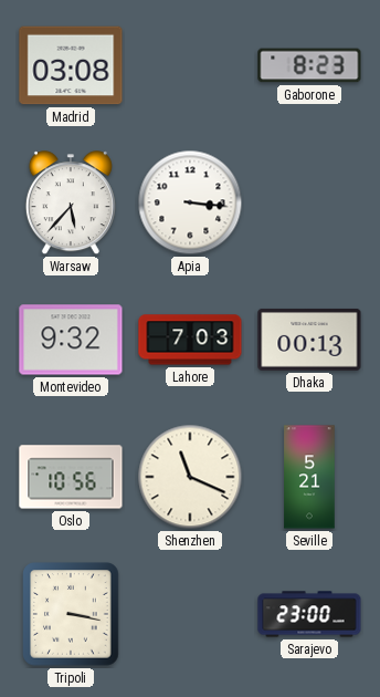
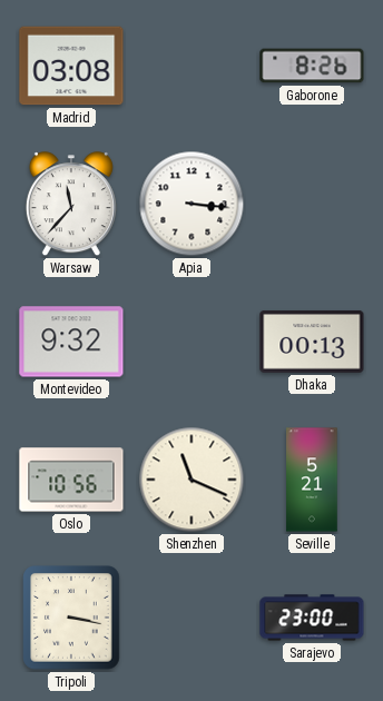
Gaborone: 8:23 -> 8:26 (312, 66)
Warsaw: 5:37 -> 11:37 (71, 205)
Lahore: 7:03 -> none (190, 340)
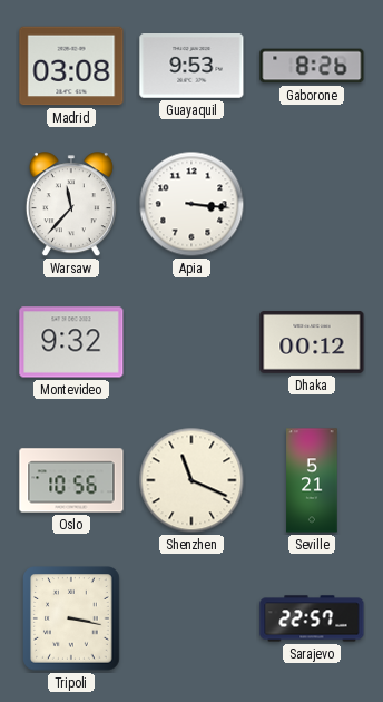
Guayaquil: none -> 9:53 (191, 67)
Dhaka: 00:13 -> 00:12 (312, 342)
Sarajevo: 23:00 -> 22:57 (312, 618)
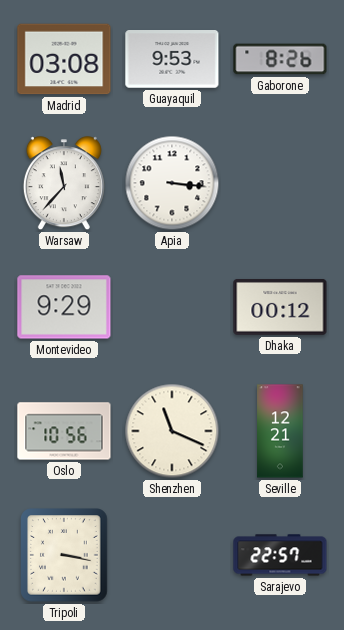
Montevideo: 9:32 -> 9:29 (64, 307)
Seville: 5:21 -> 12:21 (280, 431)
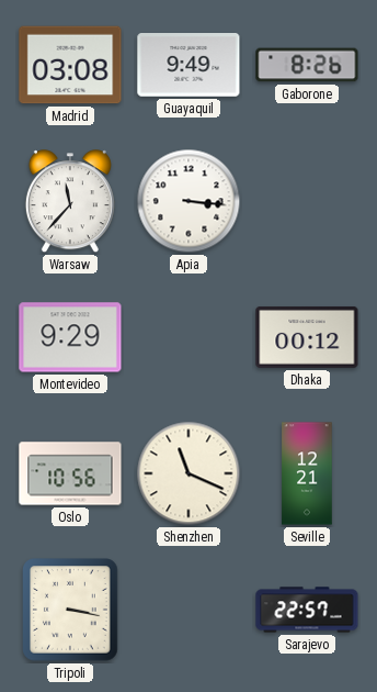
Guayaquil: 9:53 -> 9:49 (188, 66)
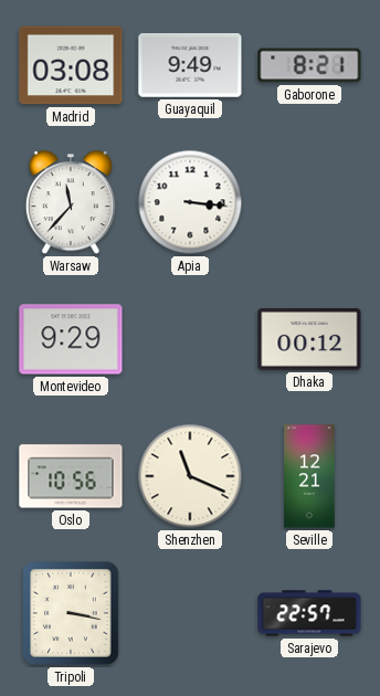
Gaborone: 8:26 -> 8:21 (309, 65)
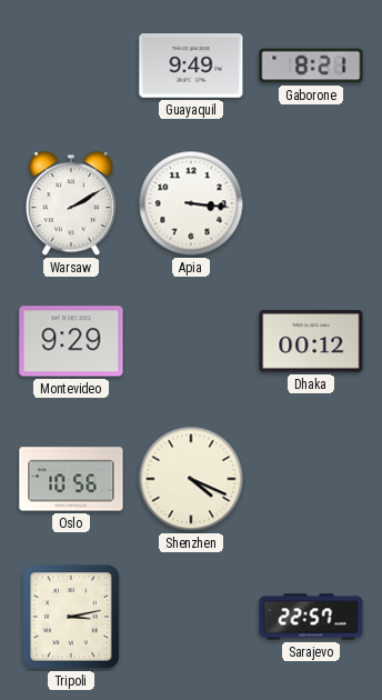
Madrid: 03:08 -> none (71, 65)
Warsaw: 11:37 -> 2:10 (71, 204)
Shenzhen: 11:19 -> 4:19 (191, 479)
Seville: 12:21 -> none (309, 476)
Tripoli: 3:17 -> 3:13 (71, 617)
